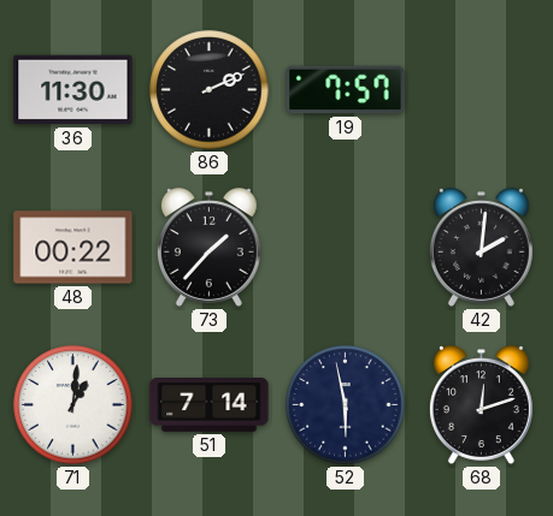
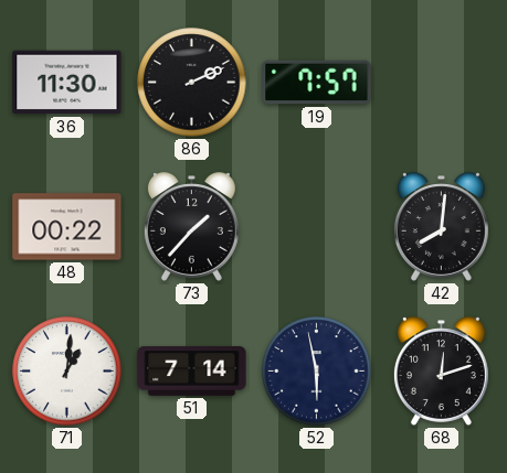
42: 2:01 -> 8:01 (441, 227)
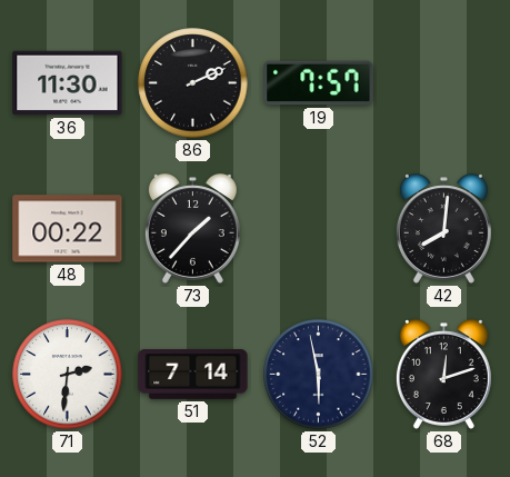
71: 1:01 -> 2:31 (68, 375)
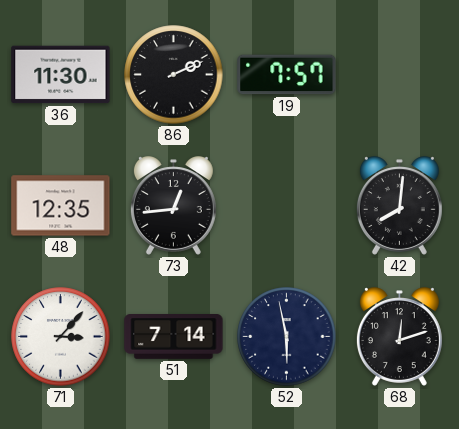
48: 00:22 -> 12:35 (61, 206)
73: 1:37 -> 12:44 (173, 206)
71: 2:31 -> 3:07 (61, 337)
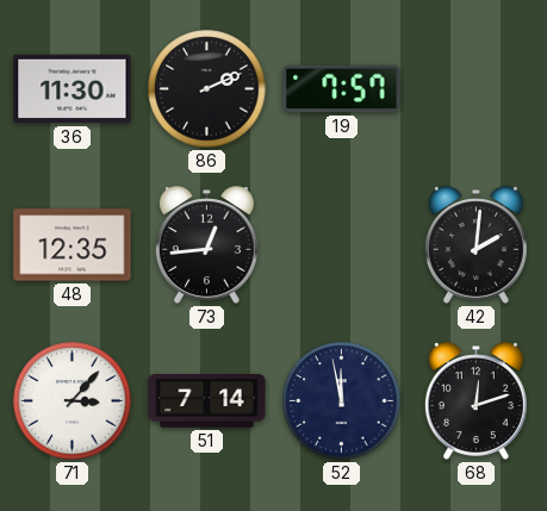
42: 8:01 -> 2:01 (475, 245)
52: 5:58 -> 11:58 (342, 401)
